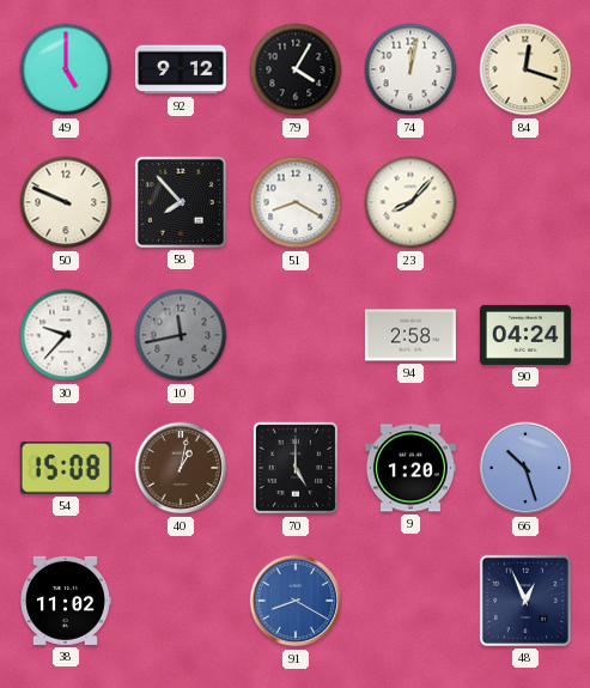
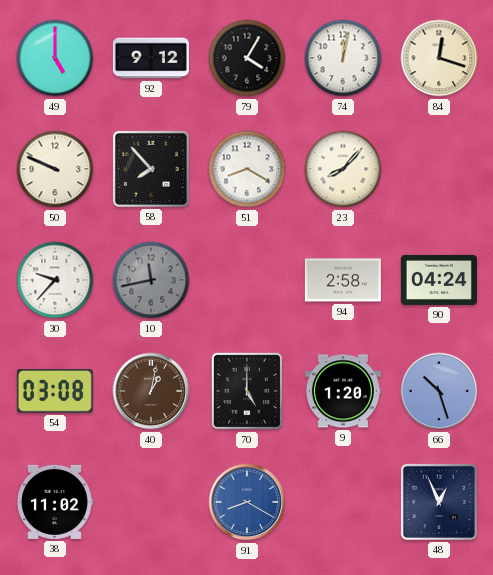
54: 15:08 -> 03:08 (55, 391)
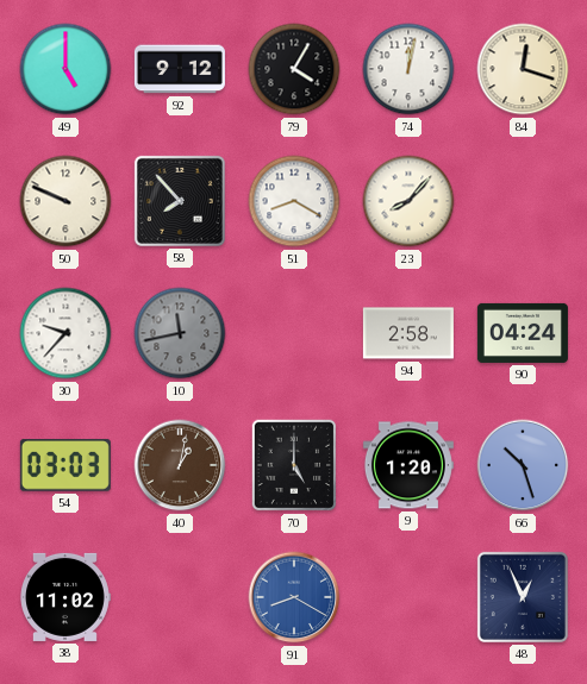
54: 03:08 -> 03:03 (65, 465)
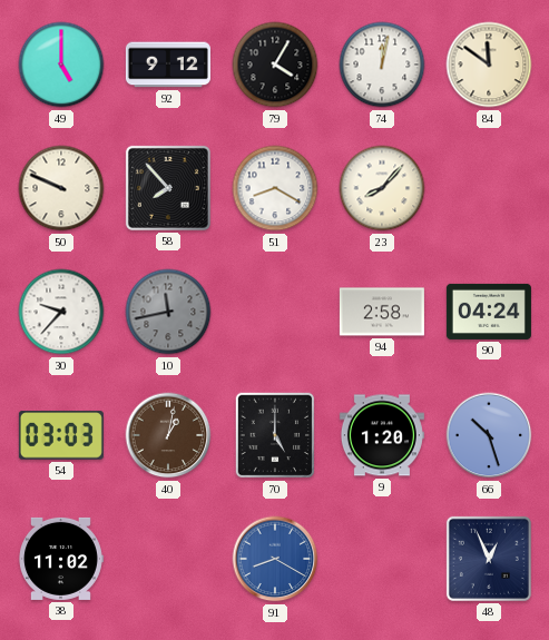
84: 12:18 -> 11:51 (489, 65)
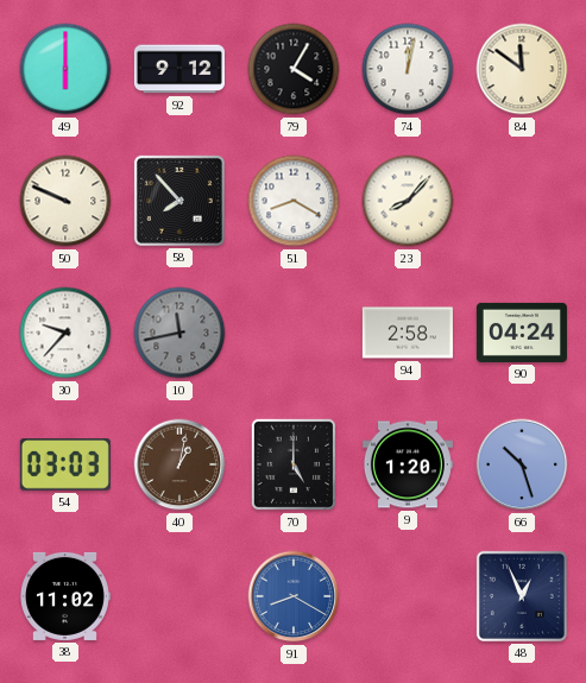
49: 5:00 -> 6:00 (65, 69)
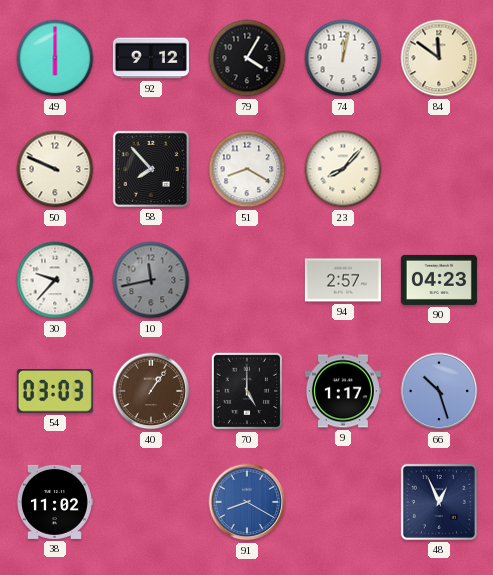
94: 2:58 -> 2:57 (343, 280)
90: 04:24 -> 04:23 (439, 280)
40: 1:02 -> 1:06 (151, 391)
9: 1:20 -> 1:17 (343, 391)
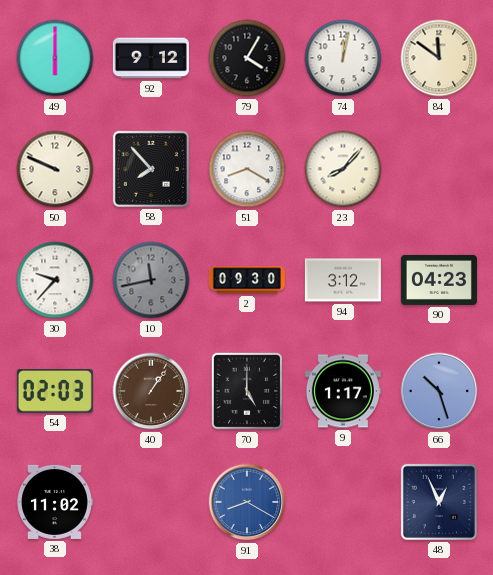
2: none -> 09:30 (247, 280)
94: 2:57 -> 3:12 (343, 280)
54: 03:03 -> 02:03 (55, 391)
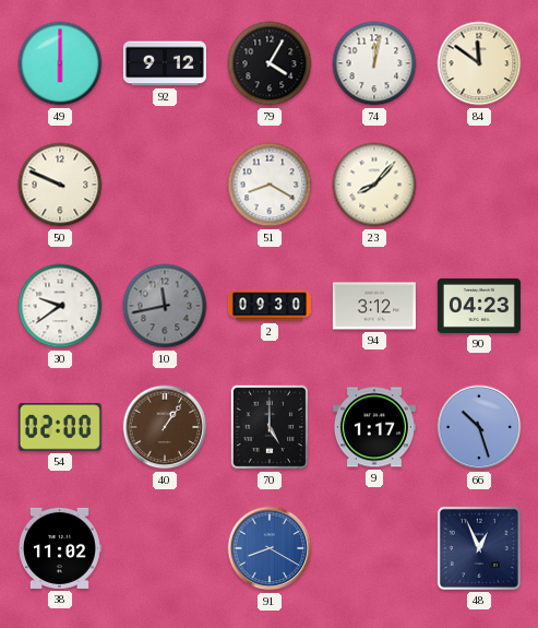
58: 7:53 -> none (151, 169)
30: 9:37 -> 9:39 (60, 306)
54: 02:03 -> 02:00 (60, 427)
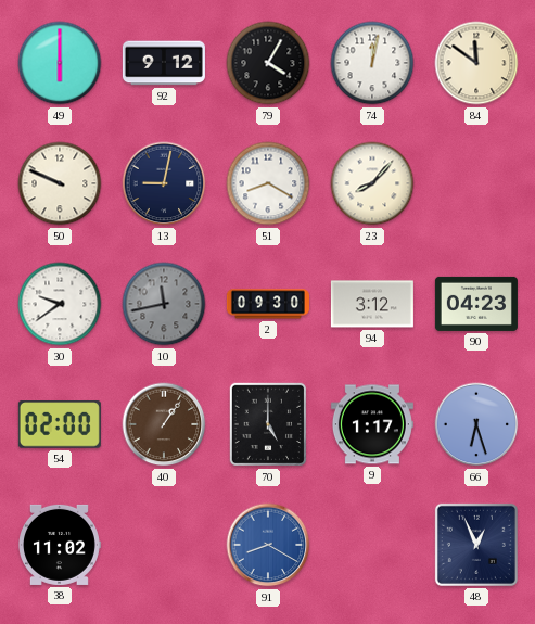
13: none -> 9:02 (164, 183)
66: 10:27 -> 6:27 (476, 424)
